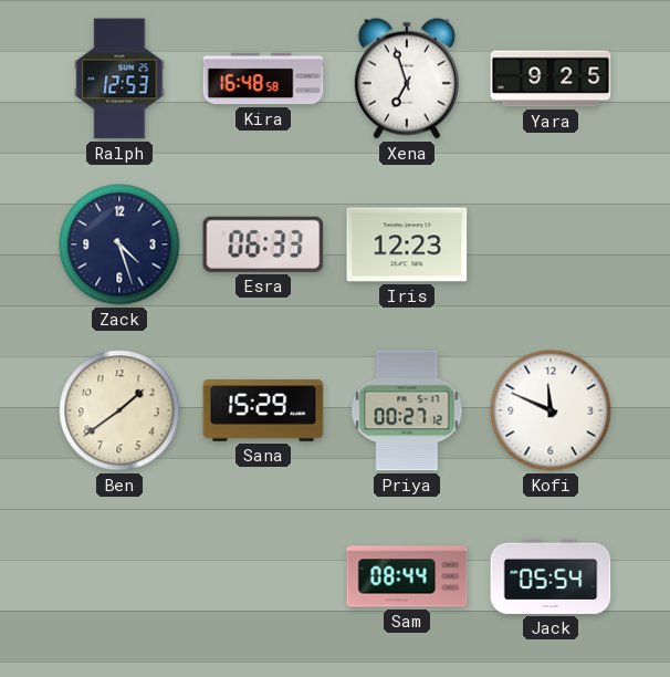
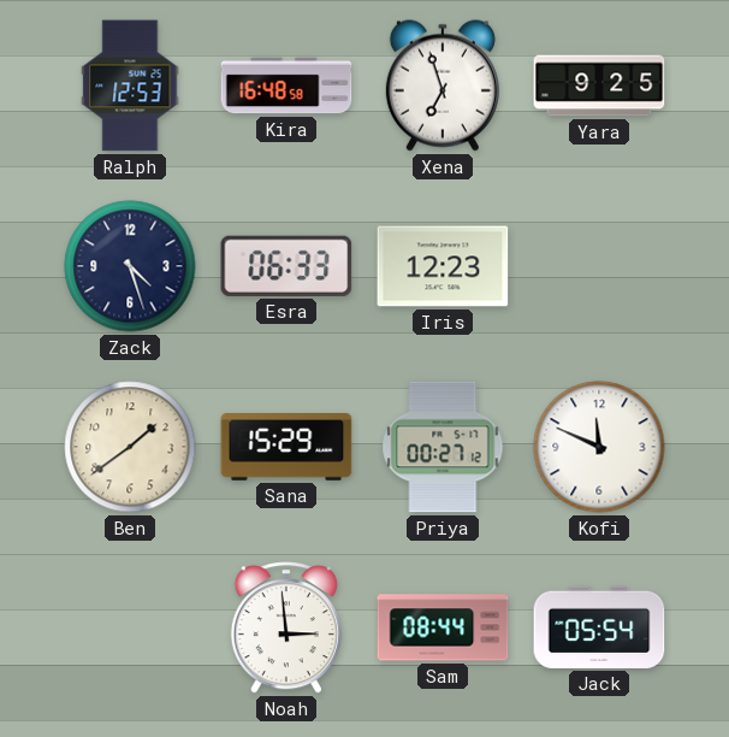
Noah: none -> 2:59 (286, 627)
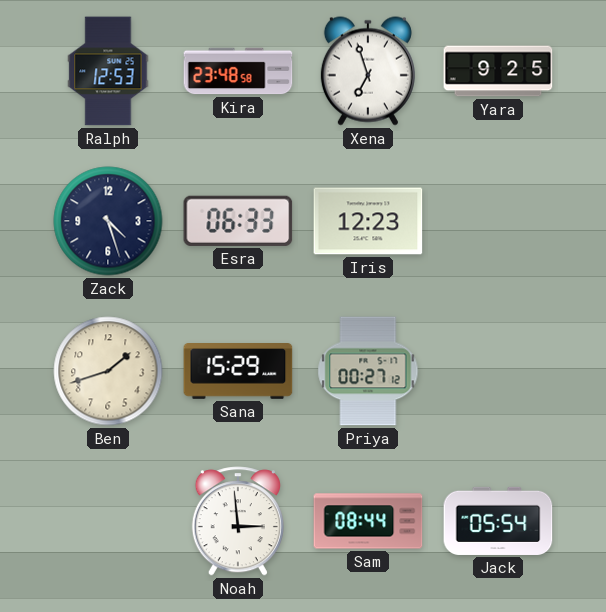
Kira: 16:48 -> 23:48 (238, 71)
Ben: 1:39 -> 1:42 (108, 371)
Kofi: 11:49 -> none (599, 447)
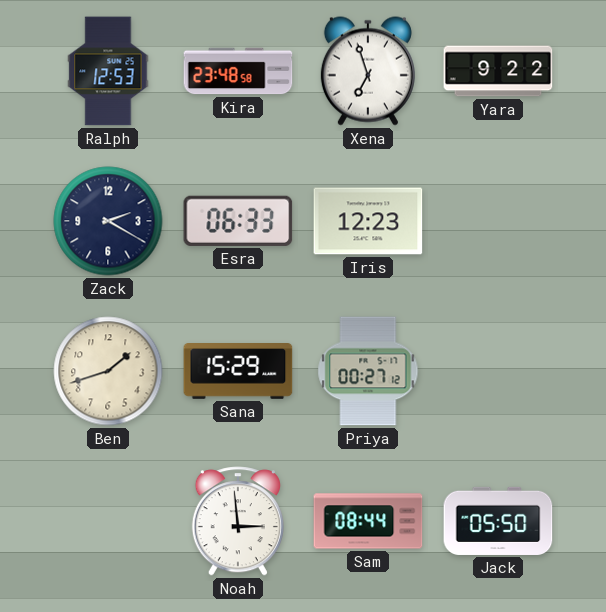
Yara: 9:25 -> 9:22 (498, 71)
Zack: 4:27 -> 2:20 (108, 221)
Jack: 05:54 -> 05:50 (498, 521)
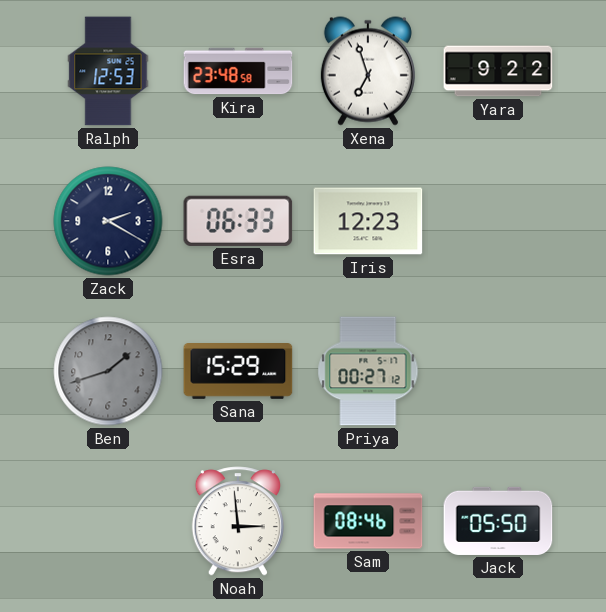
Ben dial: cream -> grey (108, 371)
Sam: 08:44 -> 08:46 (368, 521)
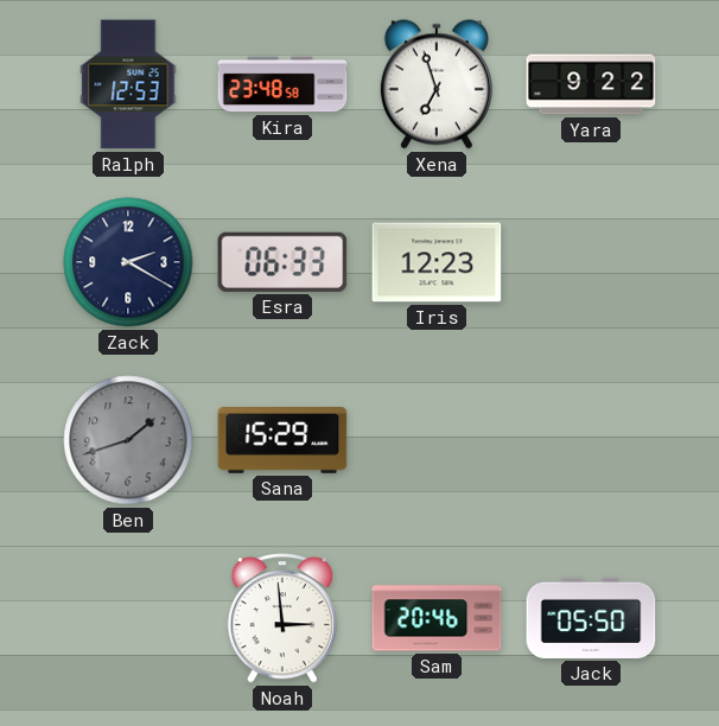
Priya: 00:27 -> none (368, 371)
Sam: 08:46 -> 20:46 (437, 618)
